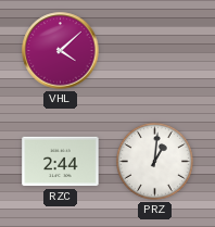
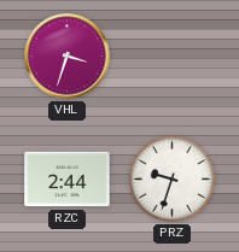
VHL: 4:08 -> 3:33 (68, 57)
PRZ: 1:01 -> 9:33 (171, 178)
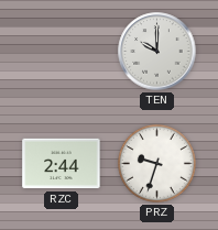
VHL: 3:33 -> none (68, 57)
TEN: none -> 10:00 (157, 52)
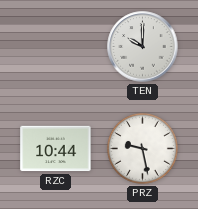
RZC: 2:44 -> 10:44 (56, 149)
PRZ: 9:33 -> 9:28 (142, 148)
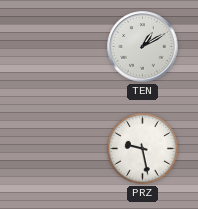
TEN: 10:00 -> 1:10 (143, 47)
RZC: 10:44 -> none (56, 149)
